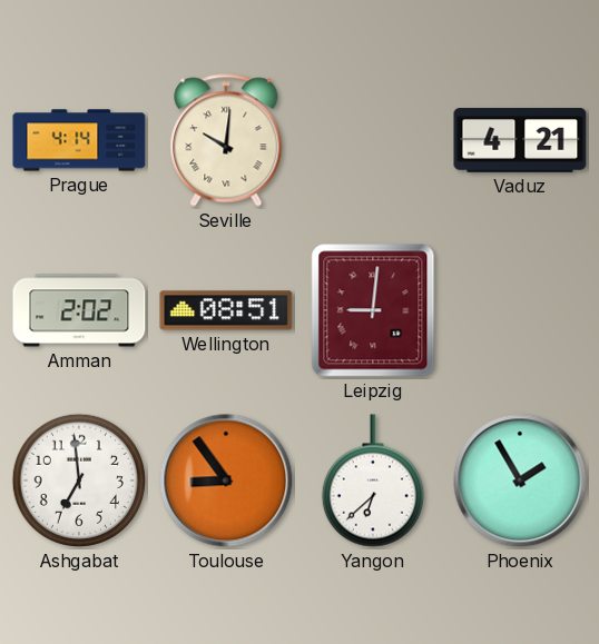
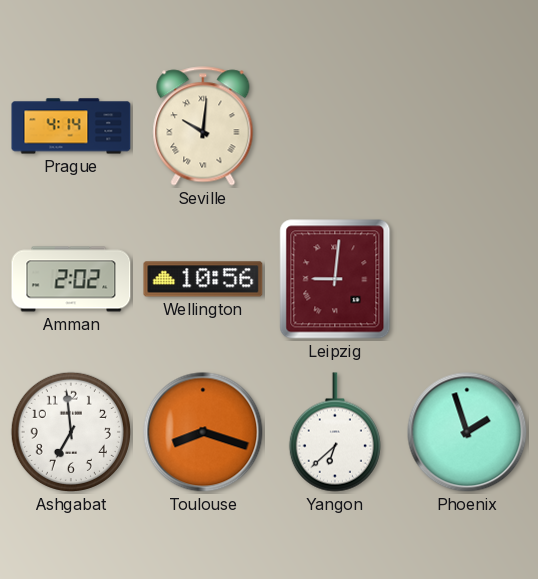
Vaduz: 4:21 -> none (520, 140)
Wellington: 08:51 -> 10:56 (203, 279)
Toulouse: 8:54 -> 8:18 (203, 432)
Phoenix: 1:55 -> 1:57 (467, 432)
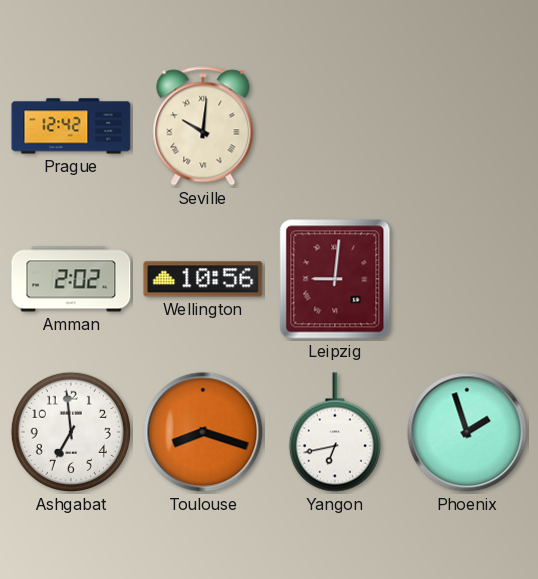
Prague: 4:14 -> 12:42 (71, 126)
Yangon: 6:38 -> 6:43 (335, 432)
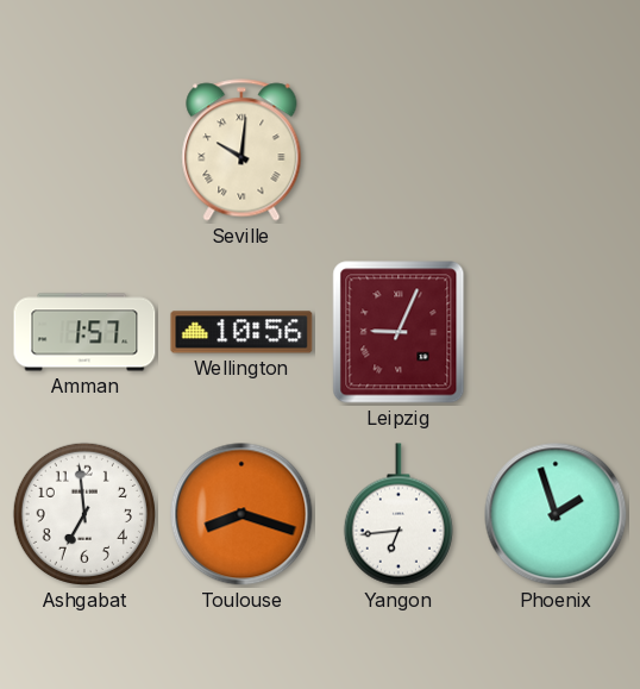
Prague: 12:42 -> none (71, 126)
Amman: 2:02 -> 1:57 (84, 332)
Leipzig: 9:01 -> 9:04 (399, 332)
Yangon: 6:43 -> 6:44 (399, 514)
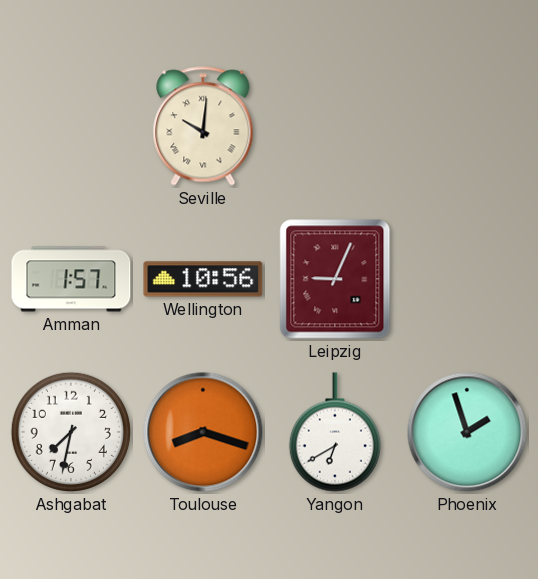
Ashgabat: 6:59 -> 7:32 (71, 432)
Yangon: 6:44 -> 6:40 (335, 432)
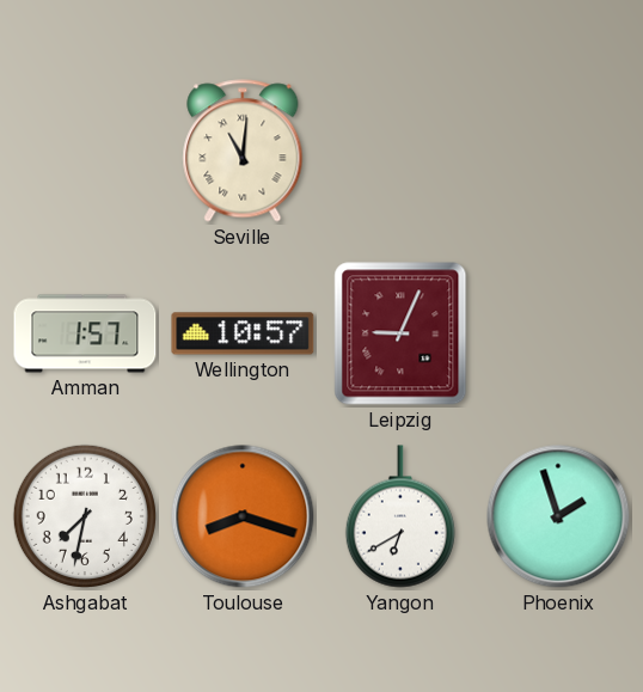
Seville: 10:01 -> 11:01 (243, 151)
Wellington: 10:56 -> 10:57 (243, 333)
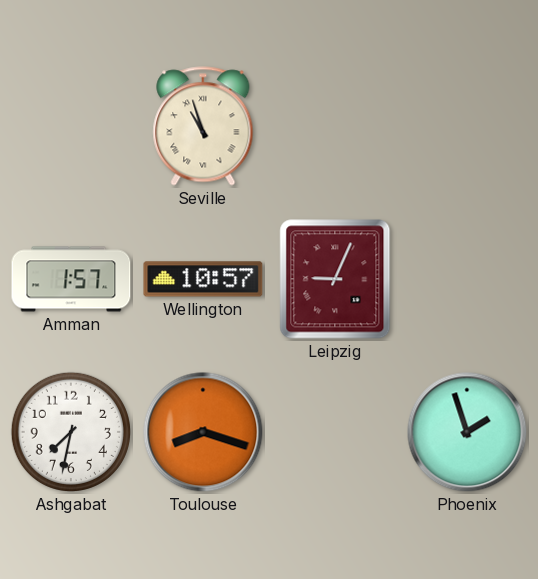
Seville: 11:01 -> 10:57 (203, 126)
Yangon: 6:40 -> none (400, 516)
